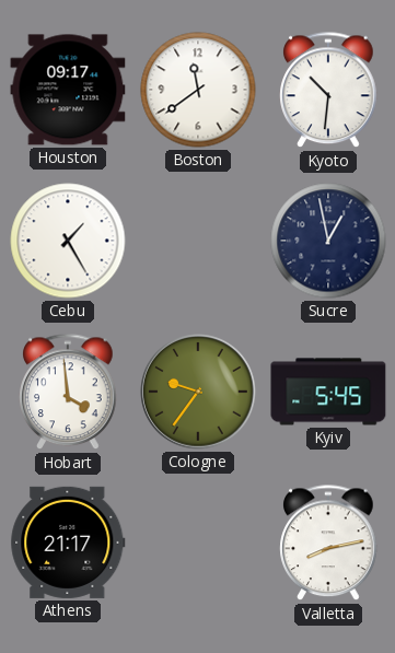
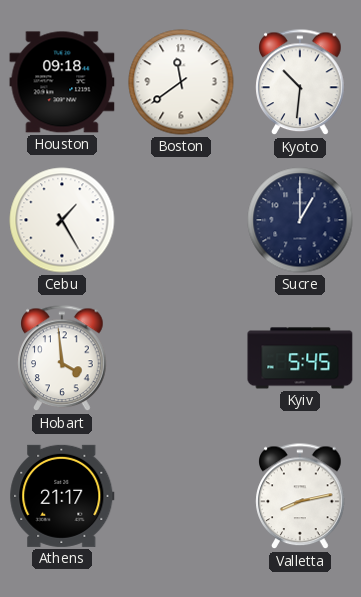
Houston: 09:17 -> 09:18 (62, 82)
Sucre: 12:58 -> 1:00 (300, 220)
Cologne: 9:36 -> none (198, 392)
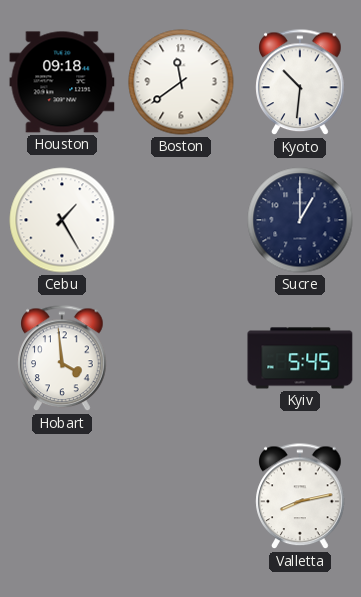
Athens: 21:17 -> none (62, 496)
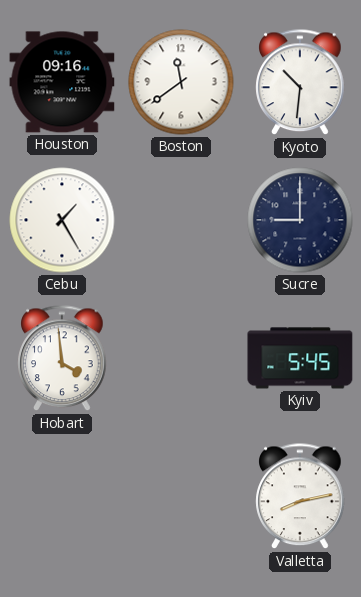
Houston: 09:18 -> 09:16 (62, 82)
Sucre: 1:00 -> 9:00 (300, 220)
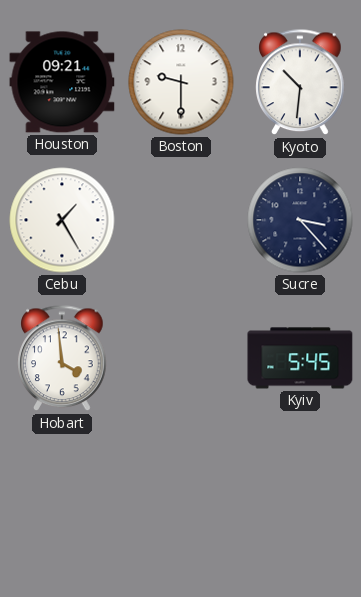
Houston: 09:16 -> 09:21 (62, 82)
Boston: 11:39 -> 9:30 (181, 82)
Sucre: 9:00 -> 3:23 (300, 220)
Valletta: 8:13 -> none (300, 497)
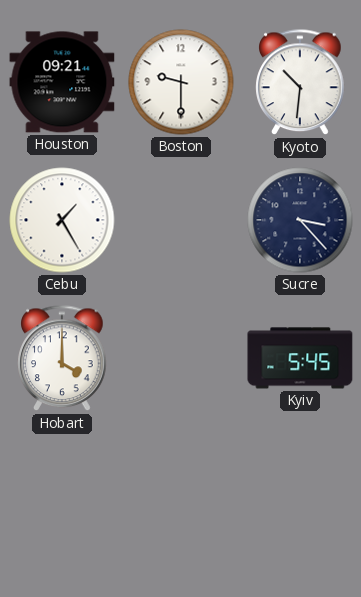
Hobart: 3:59 -> 4:00 (62, 359)
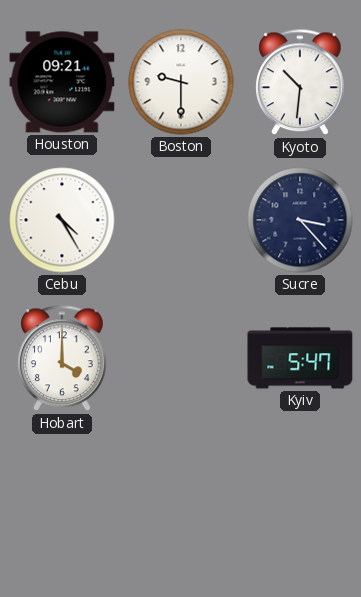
Cebu: 1:25 -> 4:25 (62, 220)
Kyiv: 5:45 -> 5:47 (300, 358)
